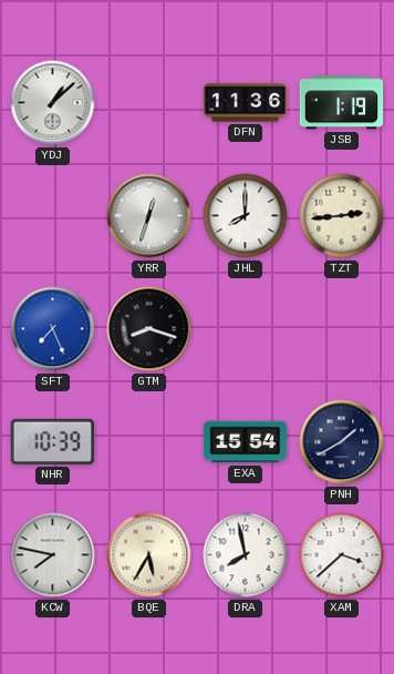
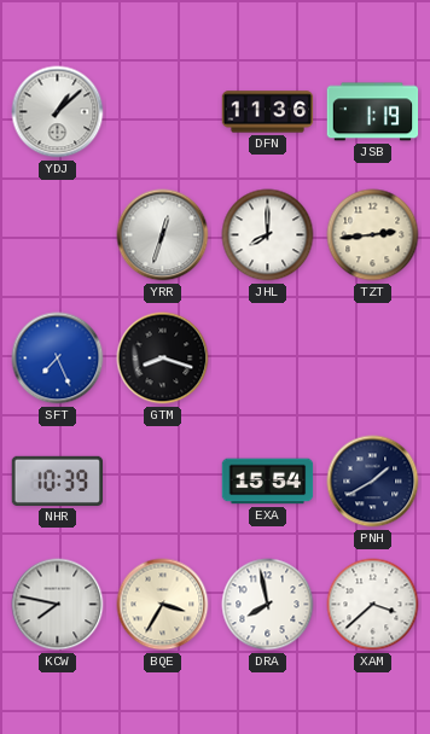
BQE: 5:35 -> 3:35 (163, 605)
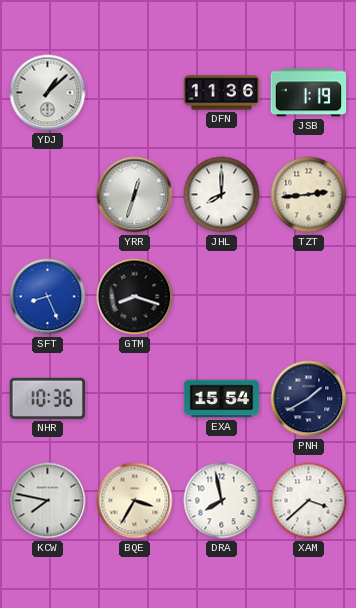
SFT: 7:26 -> 8:26 (48, 297)
NHR: 10:39 -> 10:36 (48, 398)
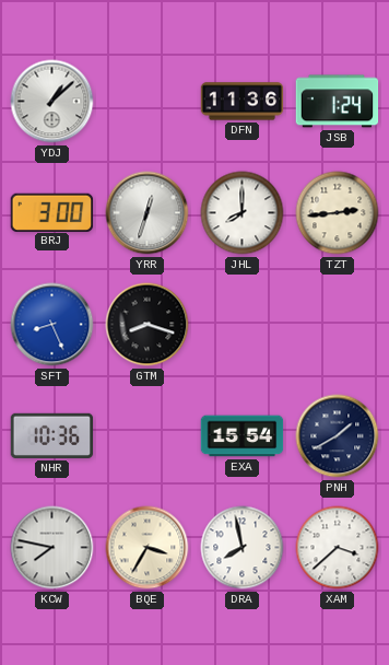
JSB: 1:19 -> 1:24 (338, 102)
BRJ: none -> 3:00 (52, 212)
